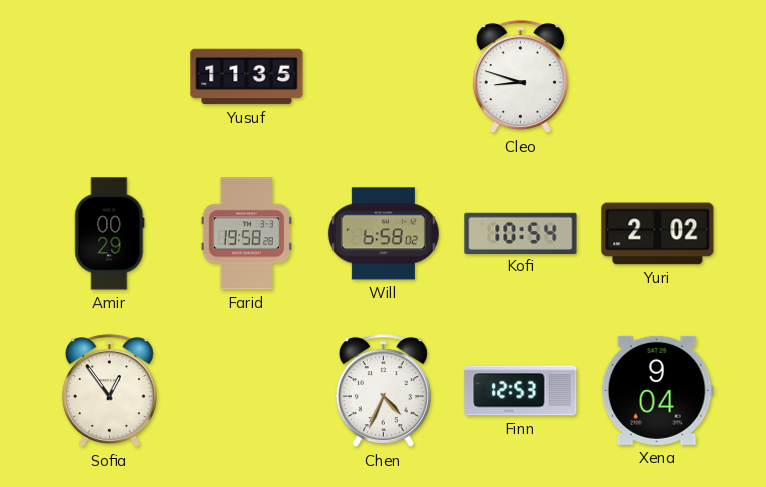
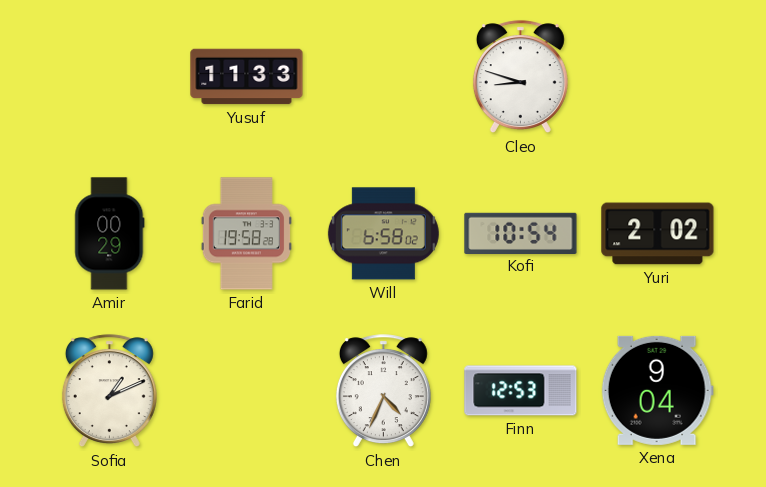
Yusuf: 11:35 -> 11:33 (247, 77)
Sofia: 12:54 -> 1:11 (109, 391)
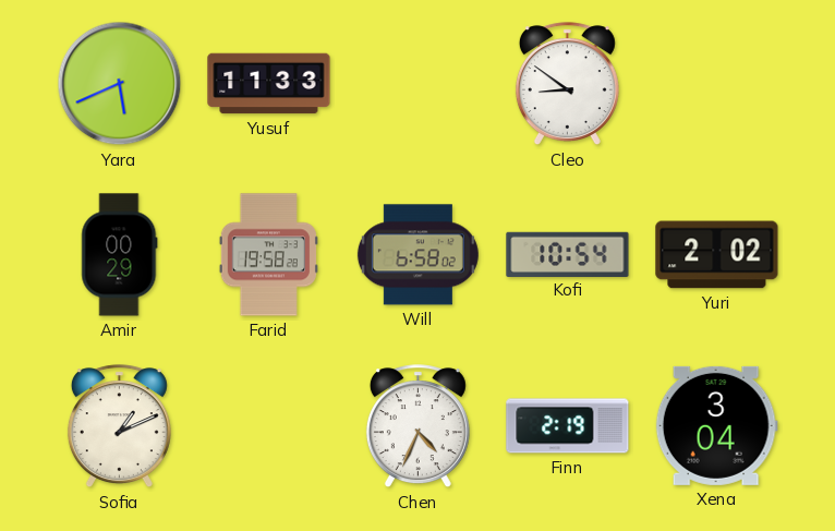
Yara: none -> 5:41 (120, 84)
Cleo: 8:48 -> 8:51 (567, 84)
Finn: 12:53 -> 2:19 (568, 426)
Xena: 9:04 -> 3:04 (716, 425)
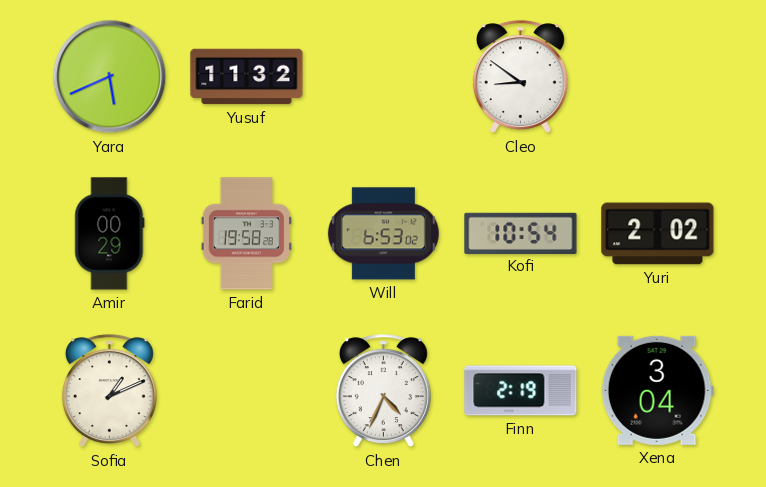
Yusuf: 11:33 -> 11:32 (247, 77)
Will: 6:58 -> 6:53 (383, 234)
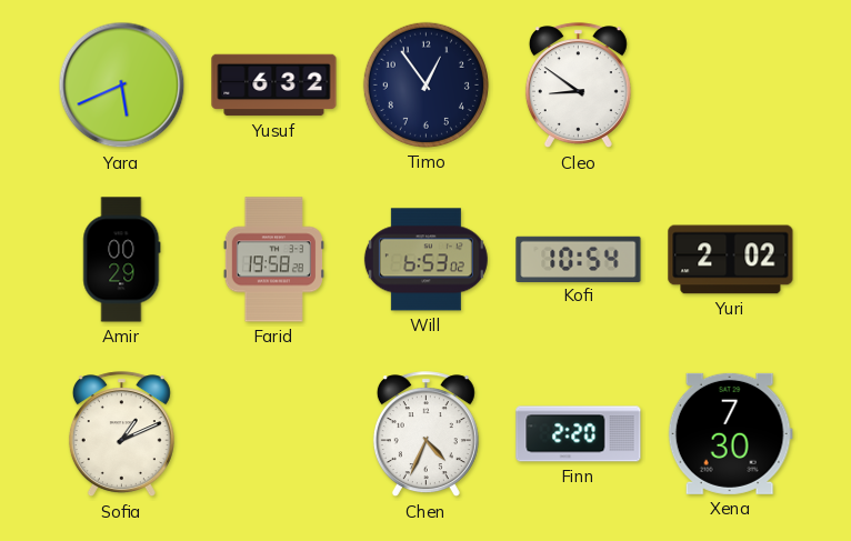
Yusuf: 11:32 -> 6:32 (274, 86)
Timo: none -> 12:54 (425, 84)
Finn: 2:19 -> 2:20 (579, 434)
Xena: 3:04 -> 7:30 (730, 433)
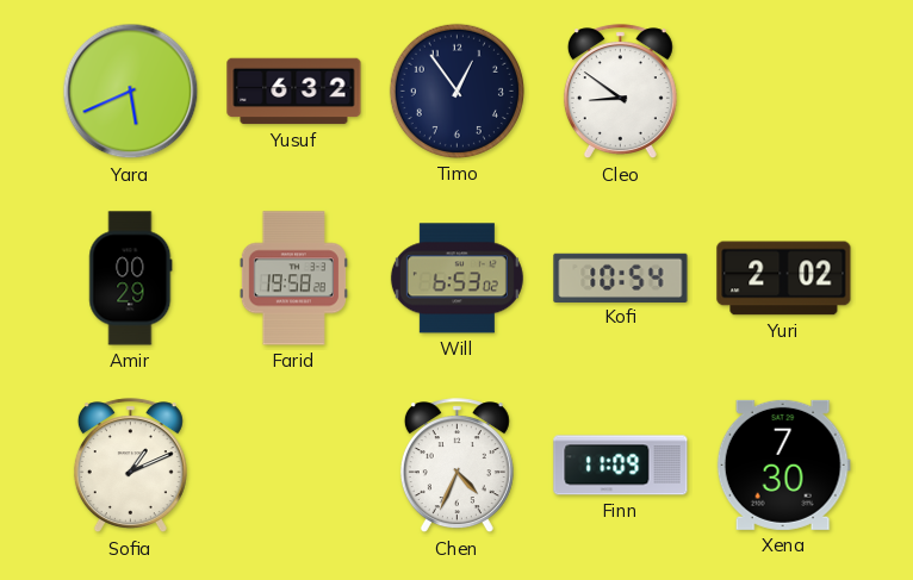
Finn: 2:20 -> 11:09 (621, 466)
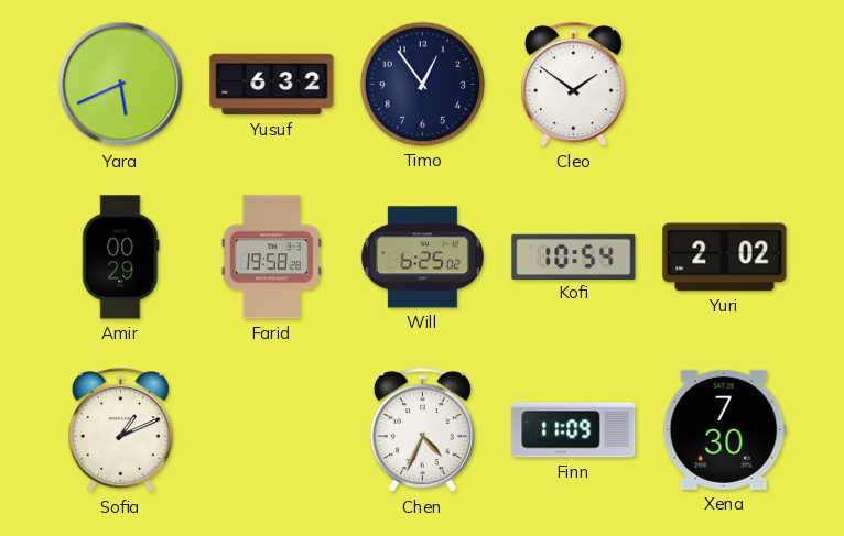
Cleo: 8:51 -> 1:51 (573, 85)
Will: 6:53 -> 6:25 (422, 258)
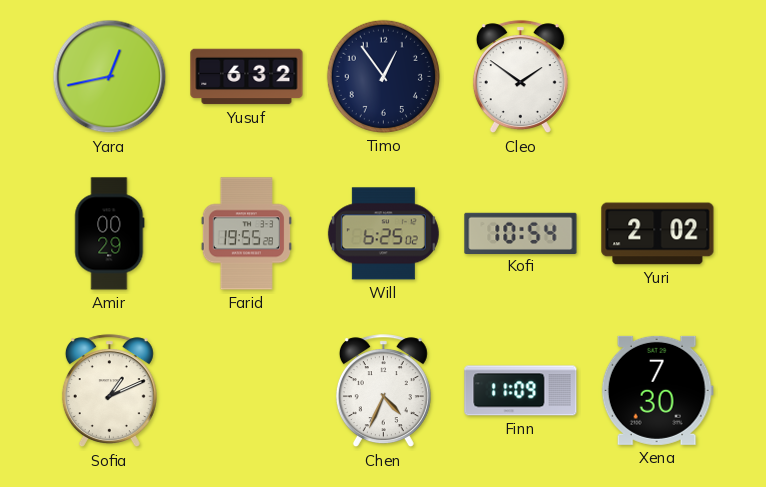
Yara: 5:41 -> 12:43 (110, 77)
Farid: 19:58 -> 19:55 (246, 234)
